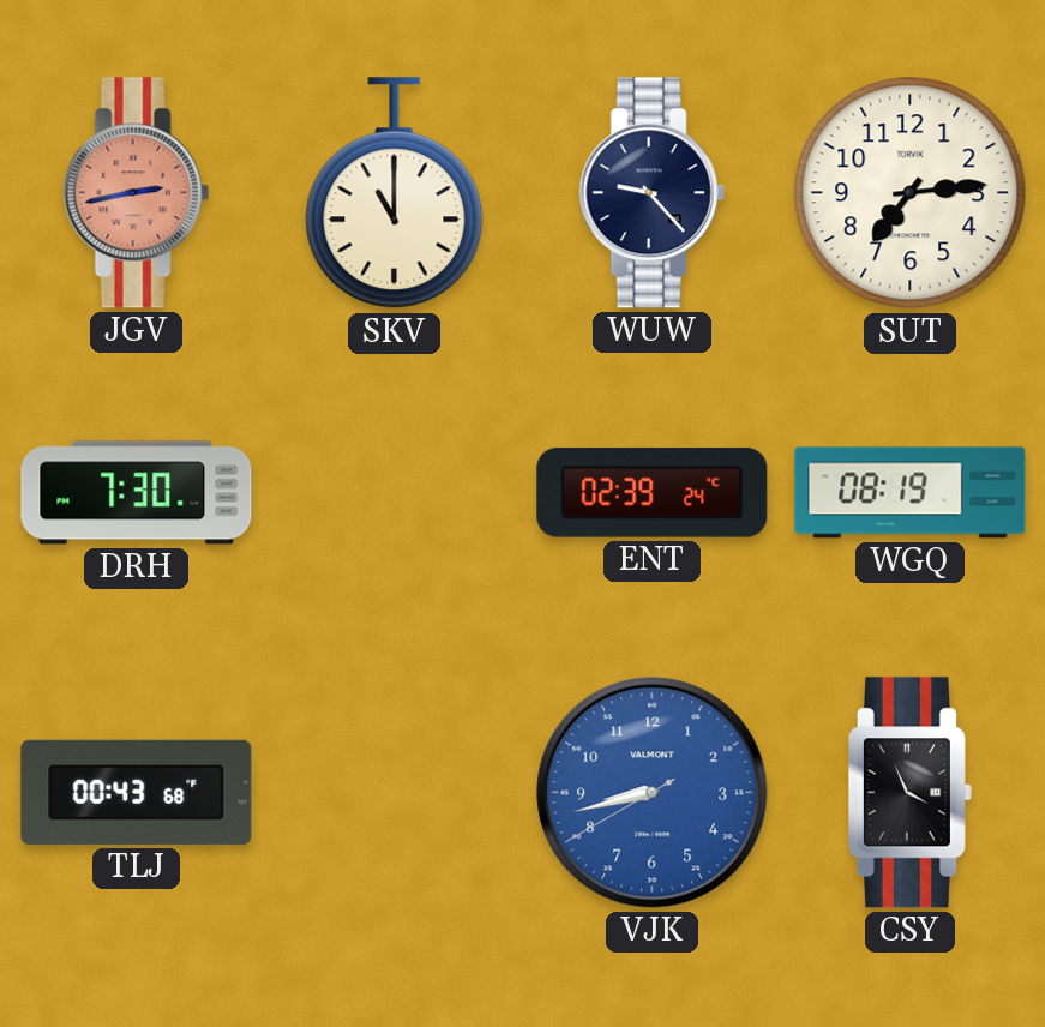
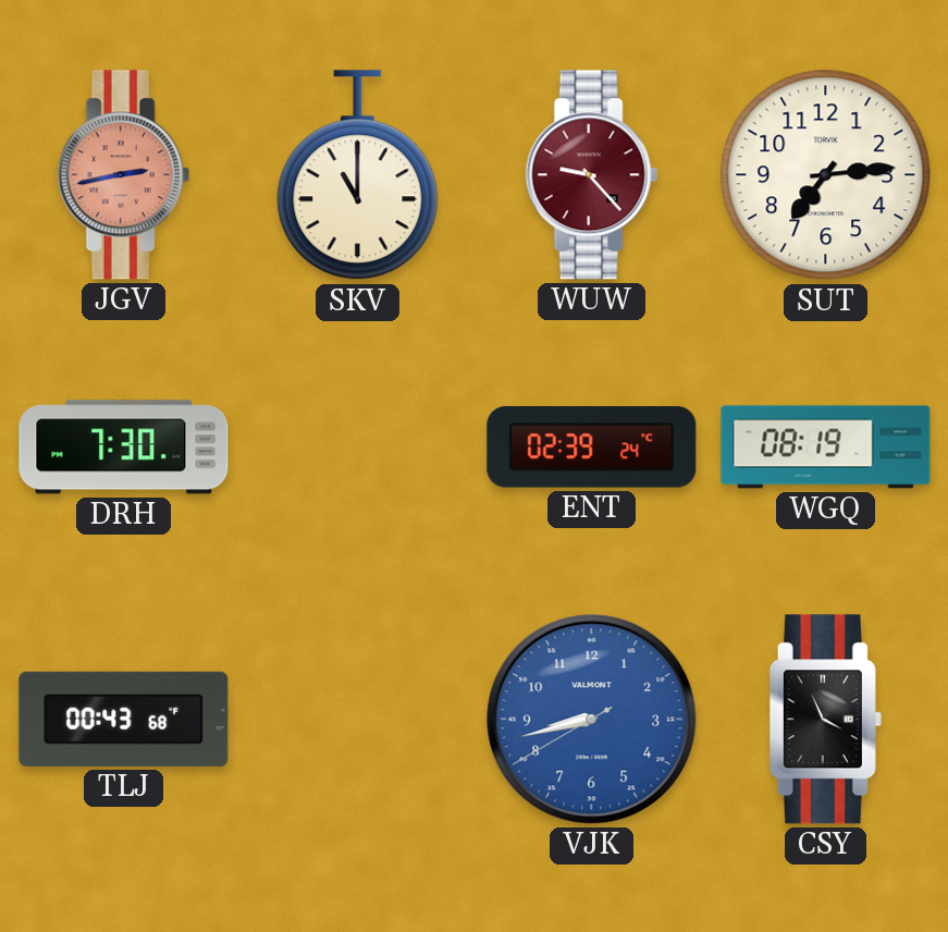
WUW dial: navy -> burgundy (591, 175)
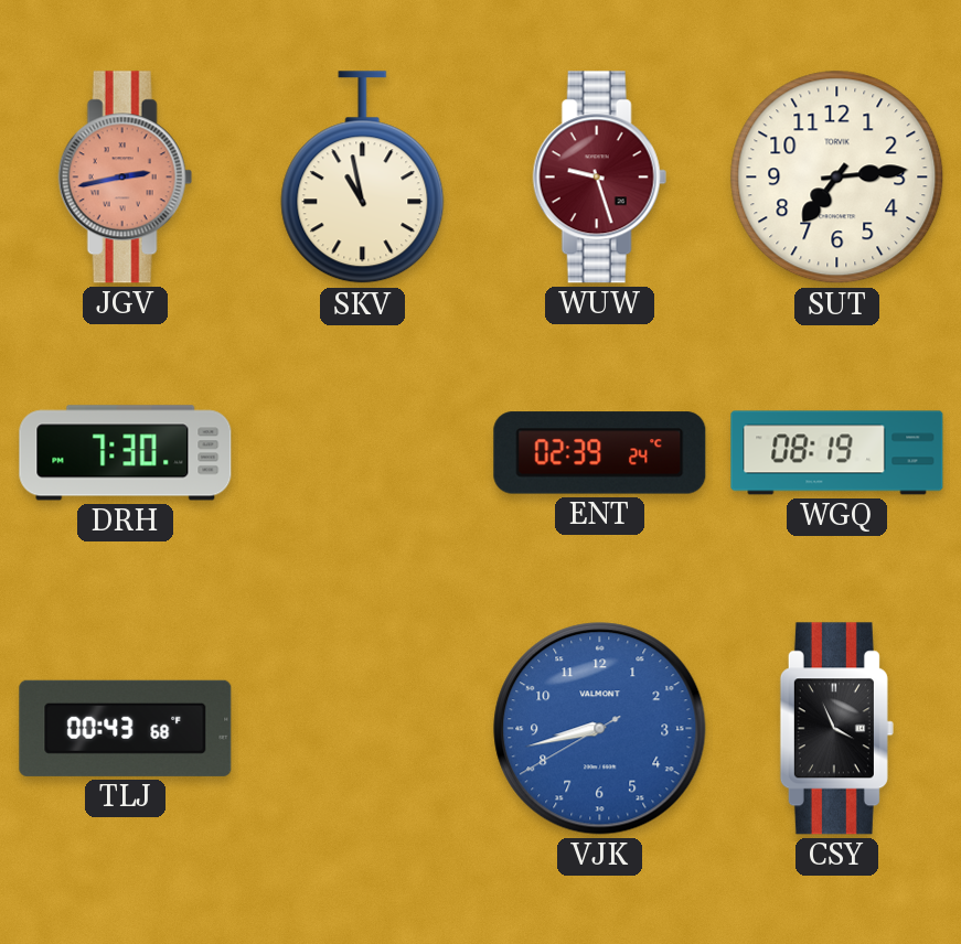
SKV: 11:00 -> 10:58 (363, 178)
WUW: 9:23 -> 9:27 (599, 178)
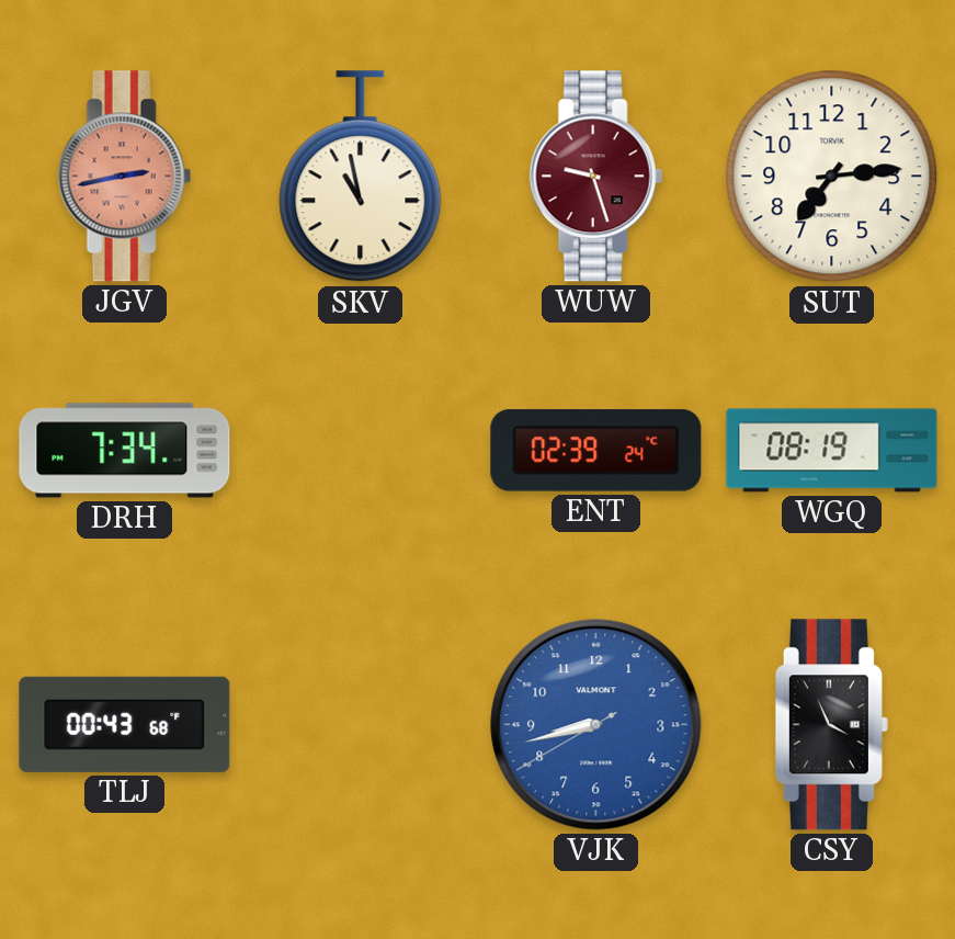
DRH: 7:30 -> 7:34 (125, 451)
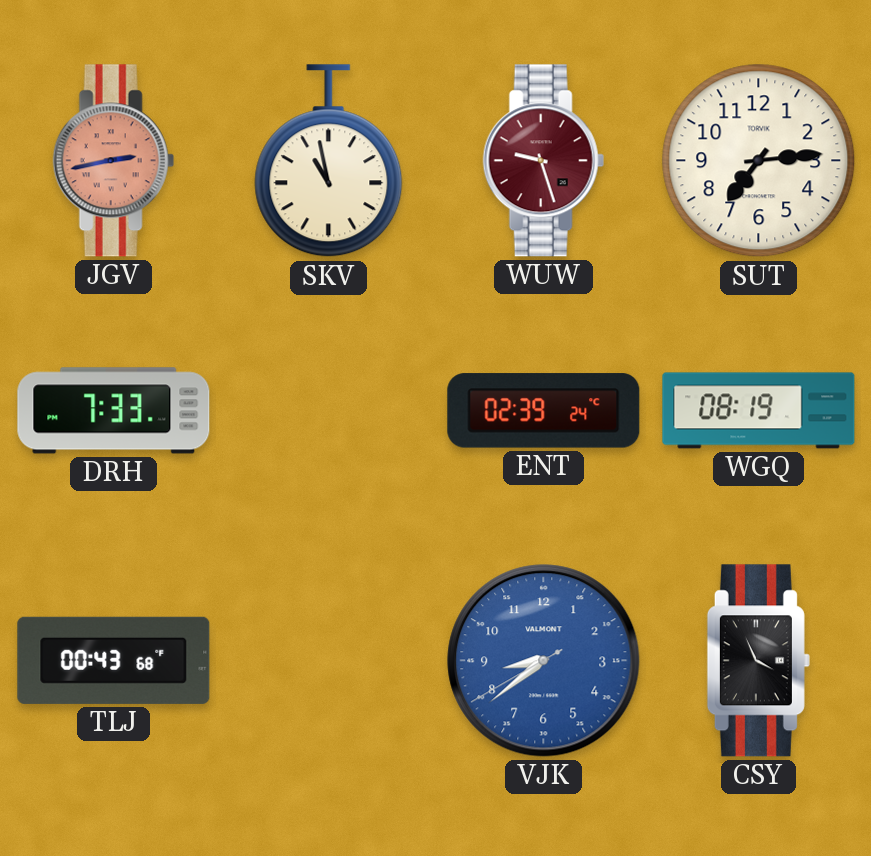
DRH: 7:34 -> 7:33 (114, 411)
VJK: 8:42 -> 8:38 (544, 661)
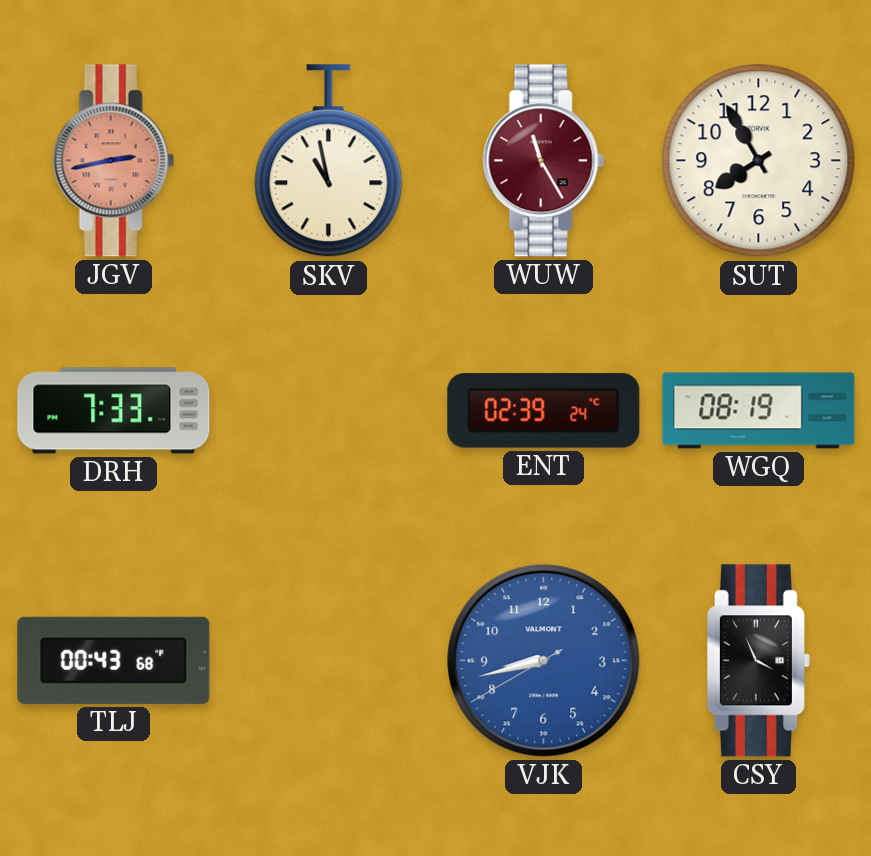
WUW: 9:27 -> 11:25 (543, 161)
SUT: 7:14 -> 7:55 (759, 161)
VJK: 8:38 -> 8:42 (544, 661)
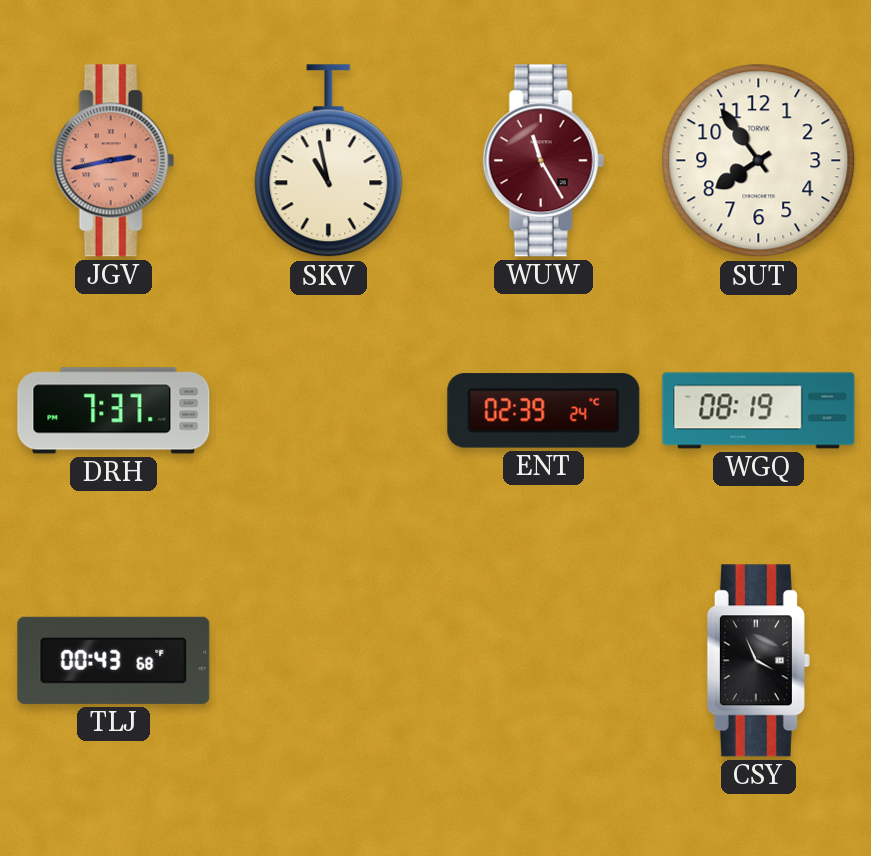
SUT: 7:55 -> 7:54 (759, 161)
DRH: 7:33 -> 7:37 (114, 411)
VJK: 8:42 -> none (544, 661)
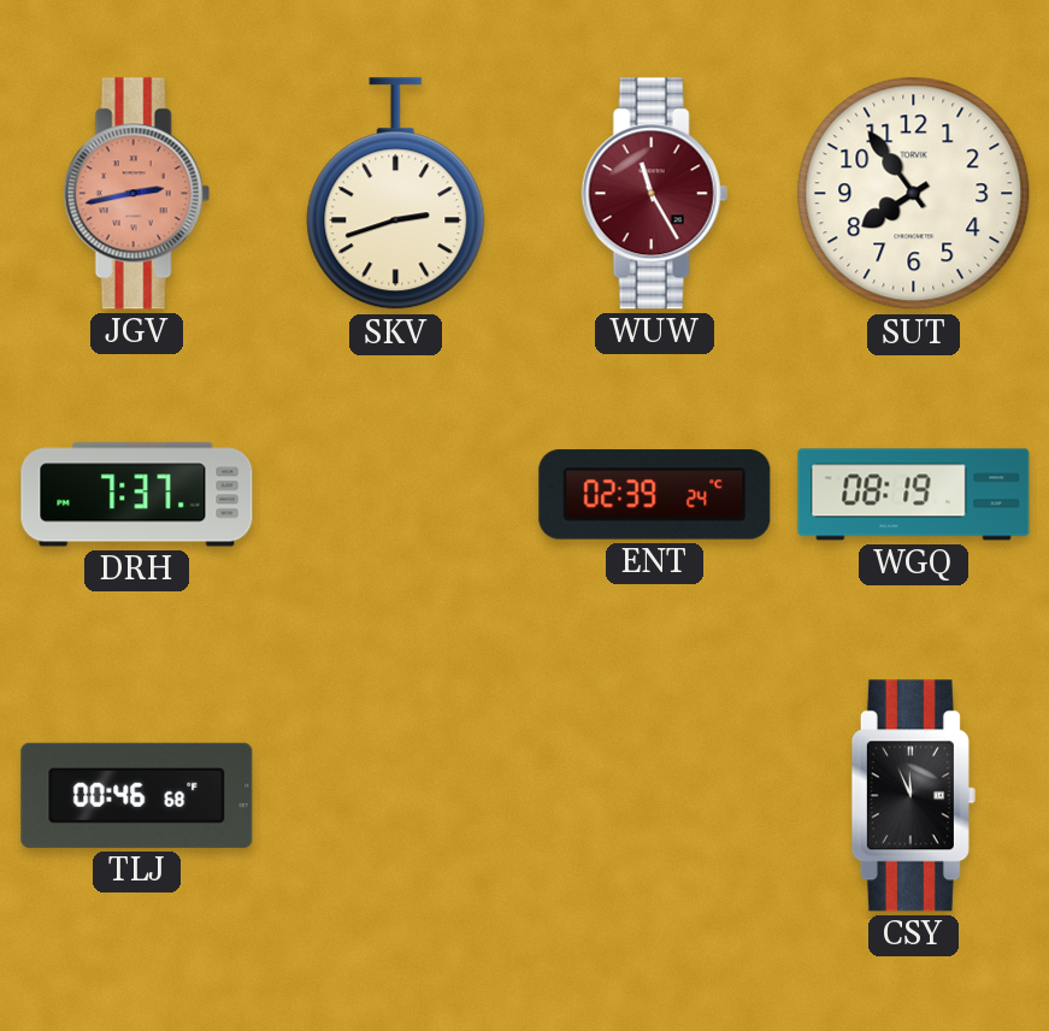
SKV: 10:58 -> 2:42 (396, 194)
TLJ: 00:43 -> 00:46 (137, 795)
CSY: 3:56 -> 11:56 (913, 796)
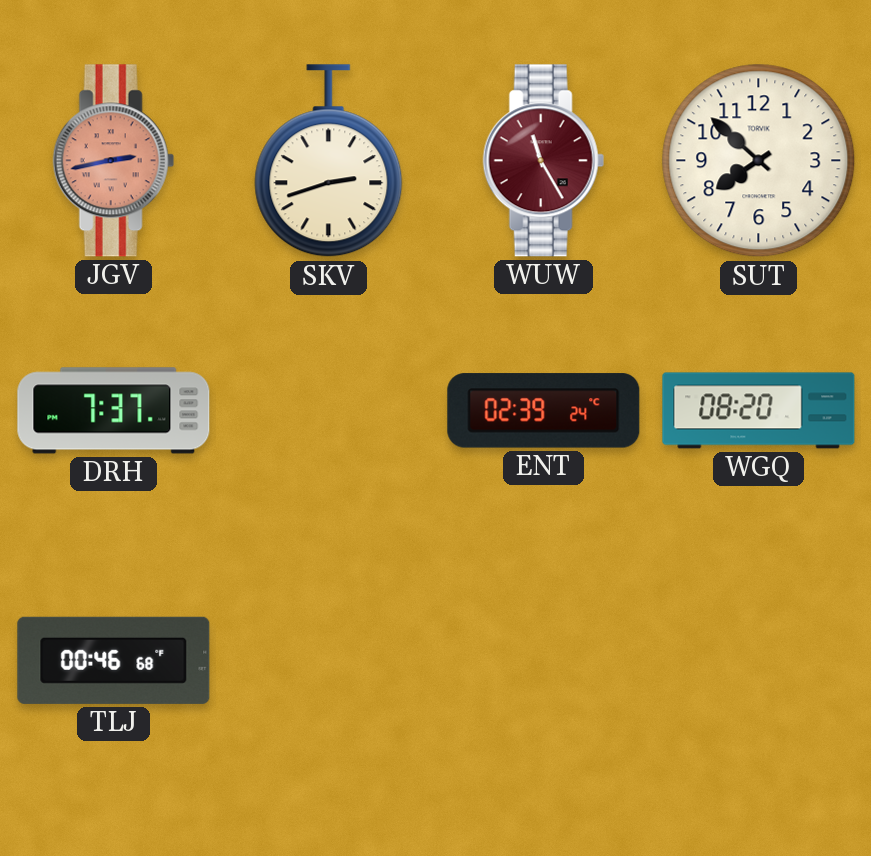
SUT: 7:54 -> 7:52 (759, 161)
WGQ: 08:19 -> 08:20 (759, 411)
CSY: 11:56 -> none (913, 796)
